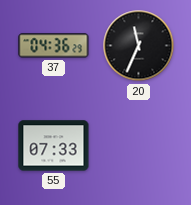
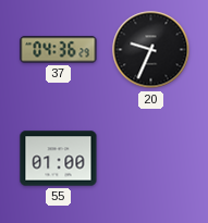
20: 11:34 -> 9:34 (151, 50)
55: 07:33 -> 01:00 (59, 159)
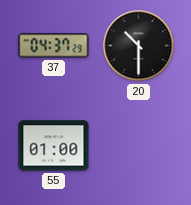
37: 04:36 -> 04:37 (54, 46)
20: 9:34 -> 10:30 (139, 46)
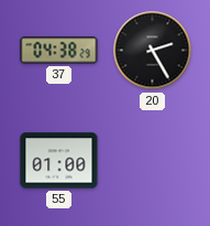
37: 04:37 -> 04:38 (59, 51)
20: 10:30 -> 2:25 (153, 51)
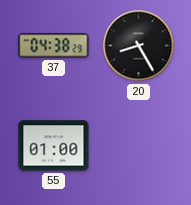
20: 2:25 -> 8:25 (139, 46)
